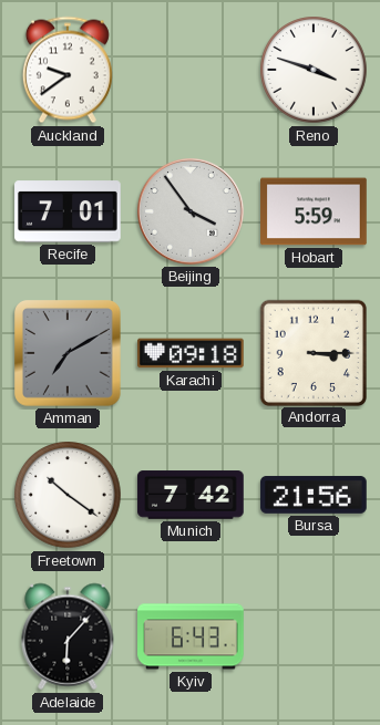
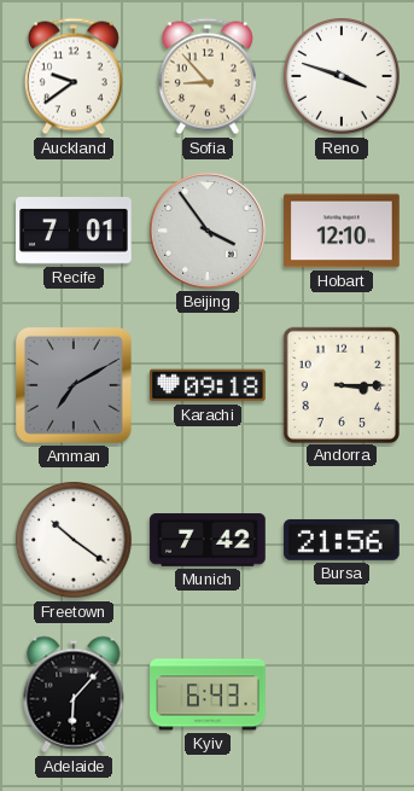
Sofia: none -> 8:53 (208, 76)
Hobart: 5:59 -> 12:10 (342, 231)
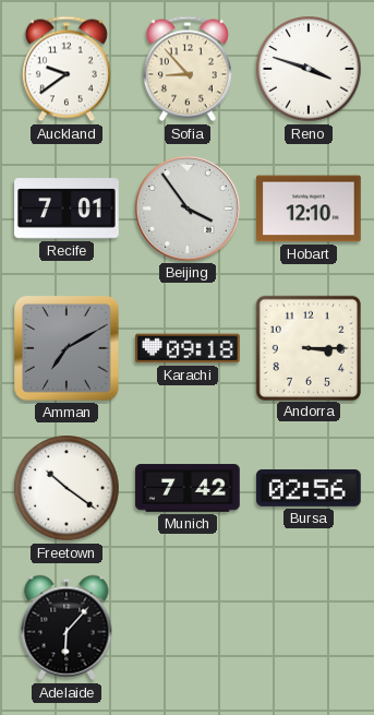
Bursa: 21:56 -> 02:56 (309, 488)
Kyiv: 6:43 -> none (208, 694)
